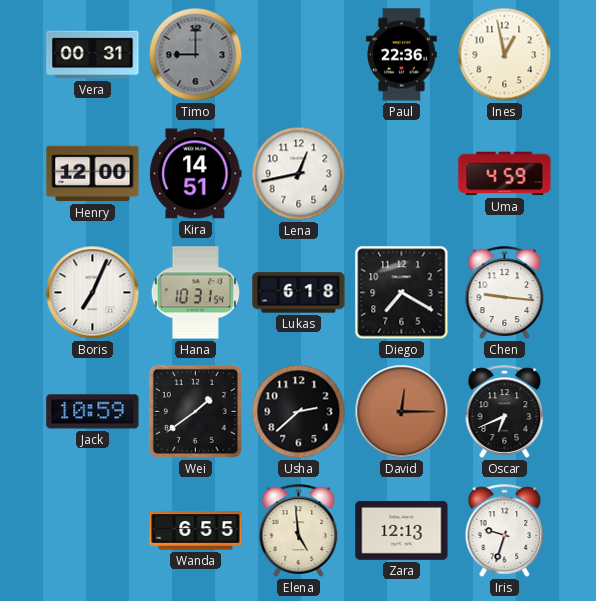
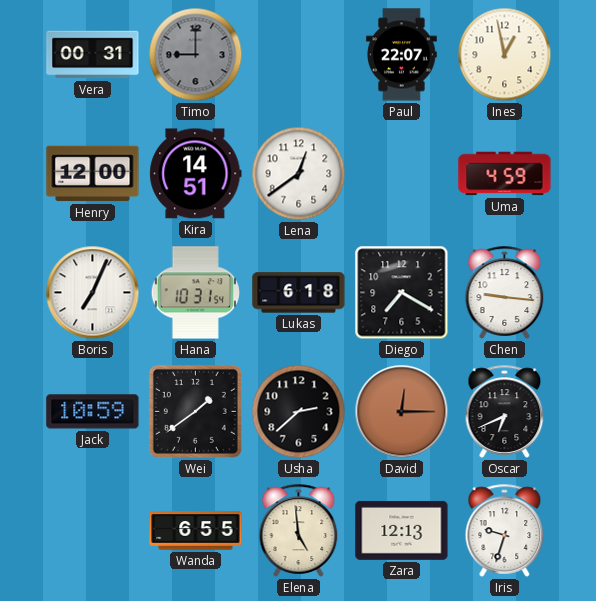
Paul: 22:36 -> 22:07 (402, 55)
Lena: 12:43 -> 12:39 (299, 174)
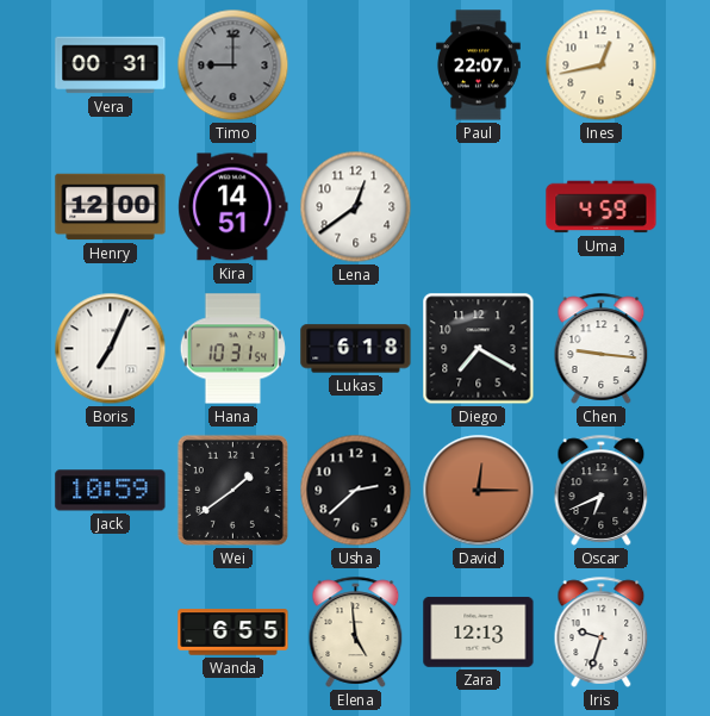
Ines: 12:58 -> 12:43 (602, 66)
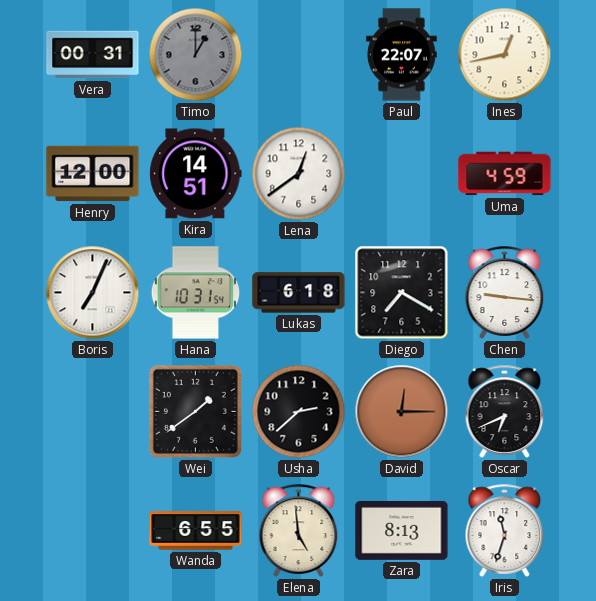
Timo: 9:00 -> 1:00 (196, 55)
Jack: 10:59 -> none (111, 491)
Zara: 12:13 -> 8:13 (402, 530)
Iris: 9:33 -> 11:33 (505, 530)
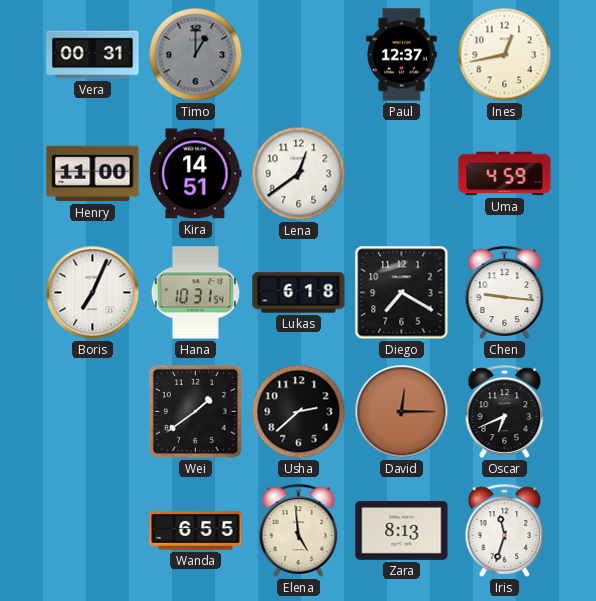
Paul: 22:07 -> 12:37 (402, 55)
Henry: 12:00 -> 11:00 (93, 174)
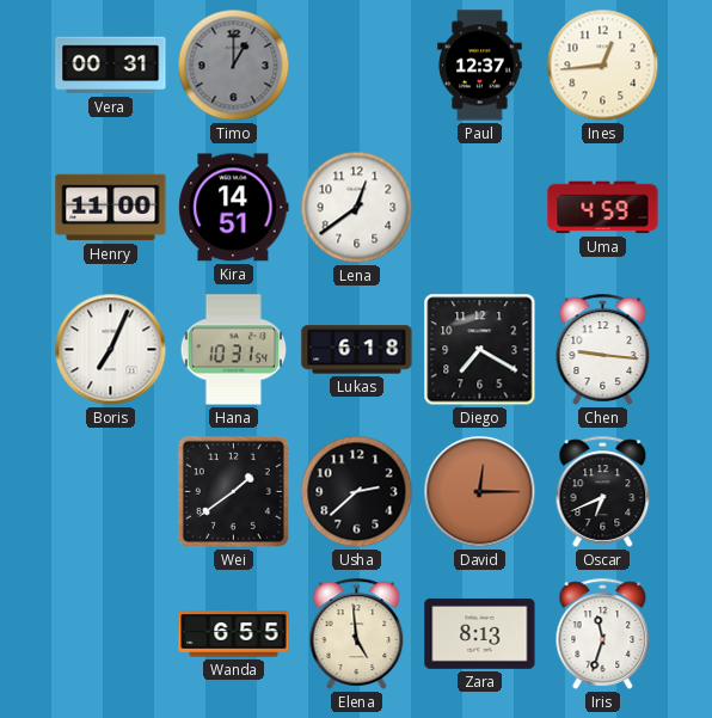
Ines: 12:43 -> 12:44 (603, 66)
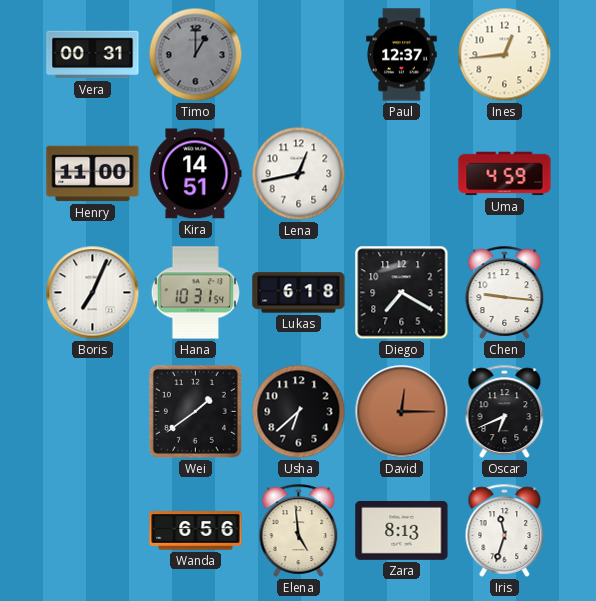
Lena: 12:39 -> 12:43 (299, 174)
Usha: 2:38 -> 6:38 (299, 412)
Wanda: 6:55 -> 6:56 (196, 531)
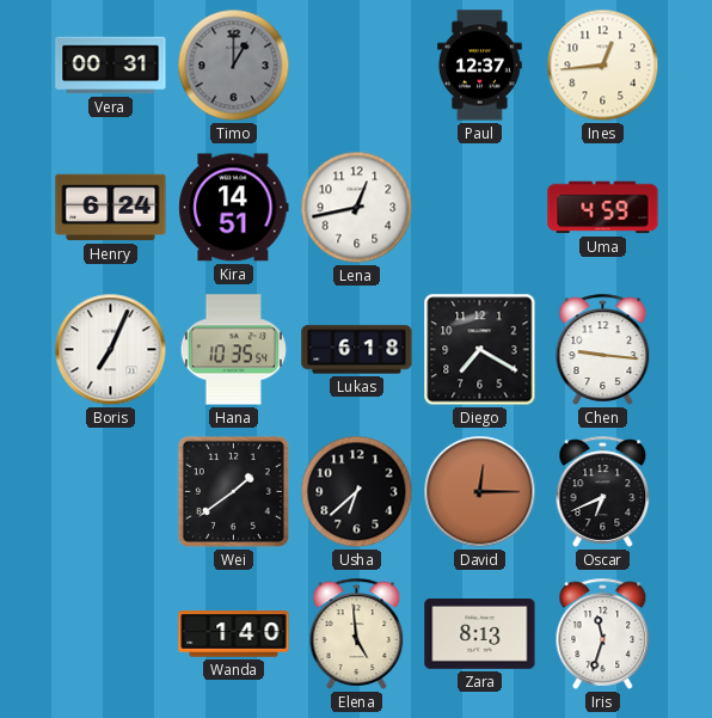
Henry: 11:00 -> 6:24 (111, 208)
Hana: 10:31 -> 10:35 (233, 350)
Wanda: 6:56 -> 1:40 (234, 634)
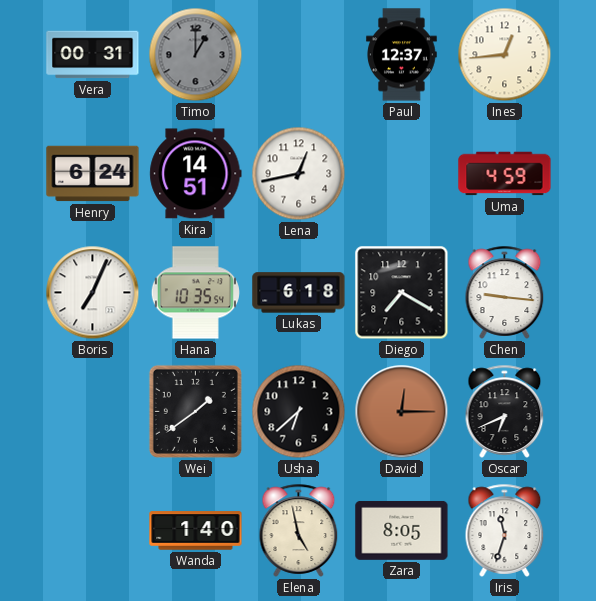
Elena: 4:59 -> 4:58 (299, 530)
Zara: 8:13 -> 8:05 (402, 530)
